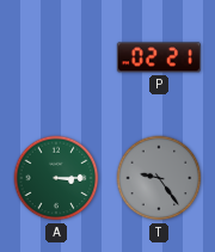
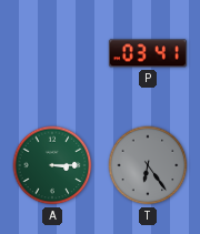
P: 02:21 -> 03:41 (148, 53)
T: 9:24 -> 6:24 (148, 165)
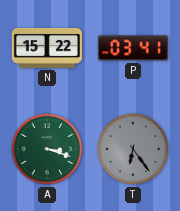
N: none -> 15:22 (46, 48)
A: 3:15 -> 3:18 (47, 149)
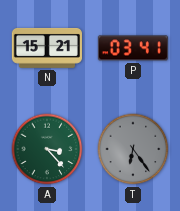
N: 15:22 -> 15:21 (46, 48)
A: 3:18 -> 3:23 (47, 149)
